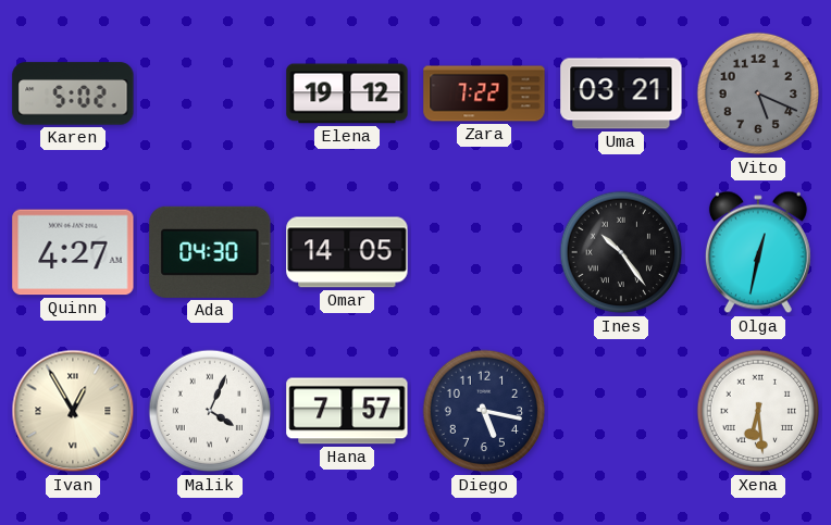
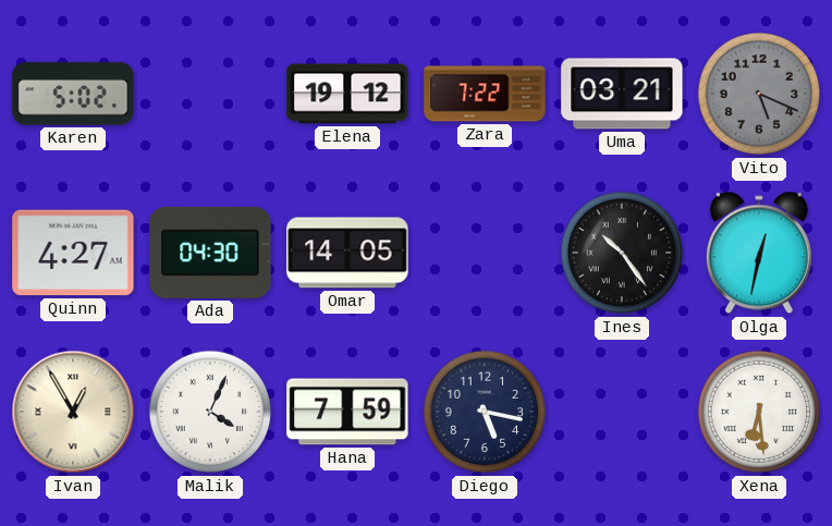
Hana: 7:57 -> 7:59 (347, 412)
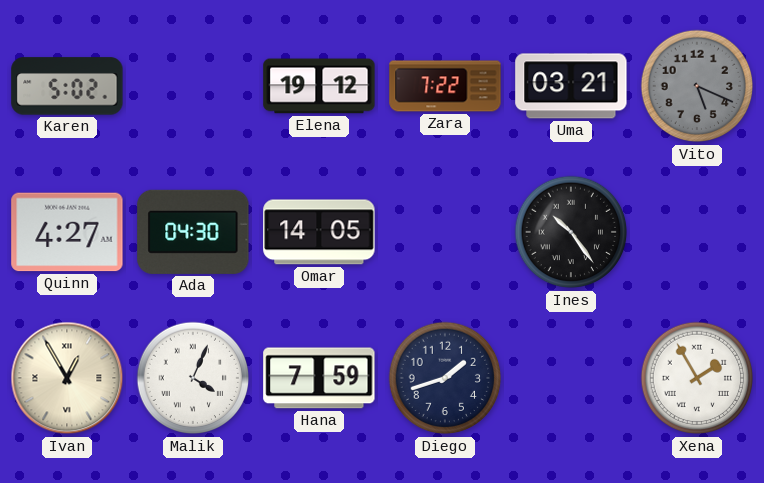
Olga: 12:32 -> none (759, 253)
Diego: 5:17 -> 1:42 (445, 378)
Xena: 6:29 -> 1:55 (697, 378)
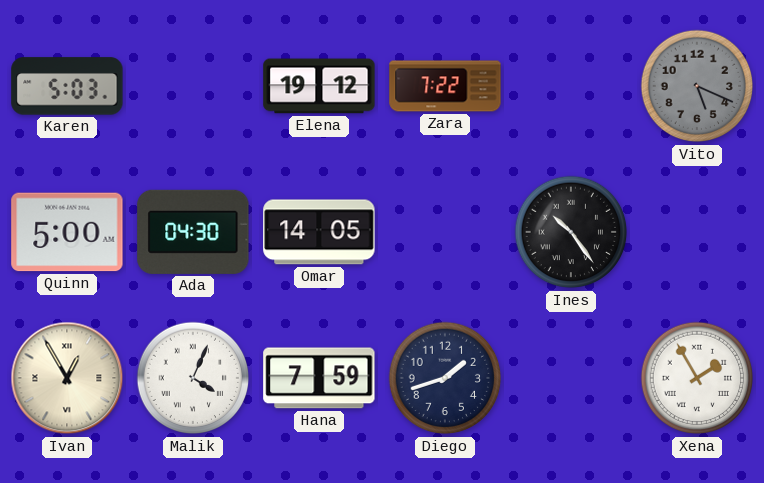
Karen: 5:02 -> 5:03 (67, 86)
Uma: 03:21 -> none (571, 86)
Quinn: 4:27 -> 5:00 (67, 232)
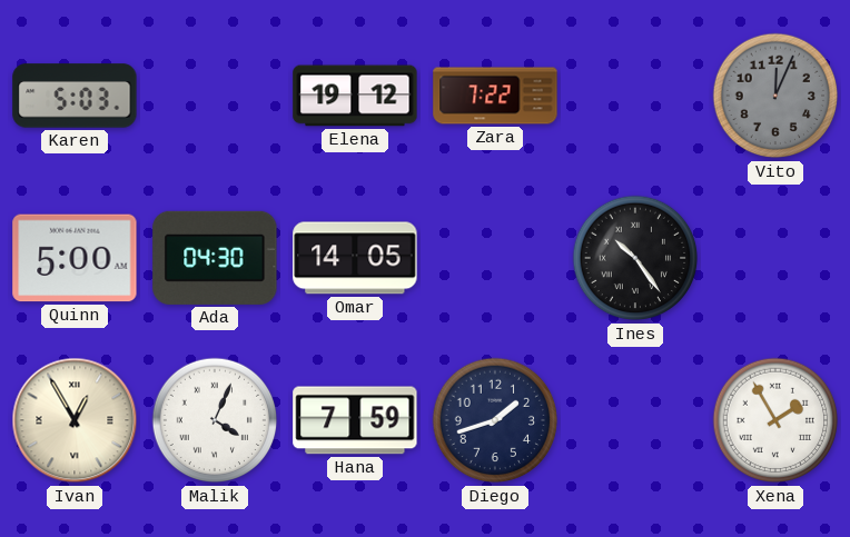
Vito: 5:19 -> 12:04 (775, 96)
